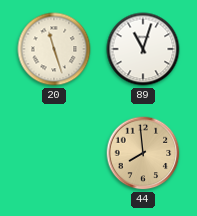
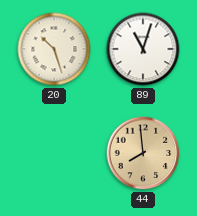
20: 11:27 -> 10:27 (54, 49)
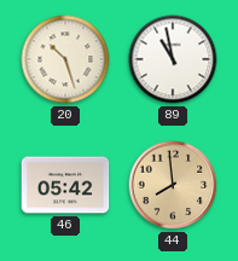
89: 11:03 -> 10:58 (173, 59)
46: none -> 05:42 (65, 185)
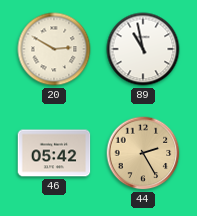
20: 10:27 -> 2:50 (54, 49)
44: 7:59 -> 2:25 (143, 153)
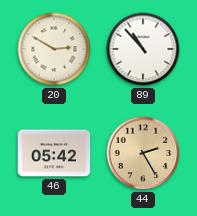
89: 10:58 -> 10:53 (143, 49)
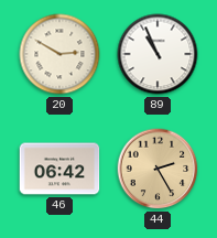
89: 10:53 -> 10:56 (158, 54)
46: 05:42 -> 06:42 (59, 169)
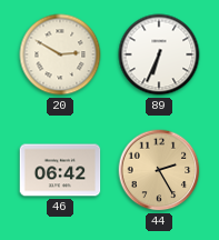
89: 10:56 -> 6:34 (159, 54)
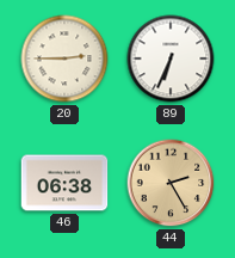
20: 2:50 -> 2:45 (64, 59)
46: 06:42 -> 06:38 (64, 183)
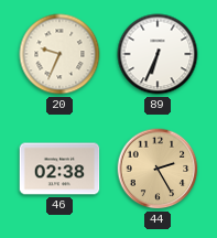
20: 2:45 -> 9:34 (59, 54)
46: 06:38 -> 02:38 (59, 169)
